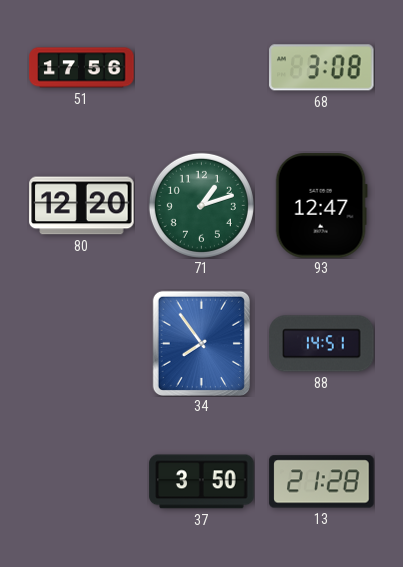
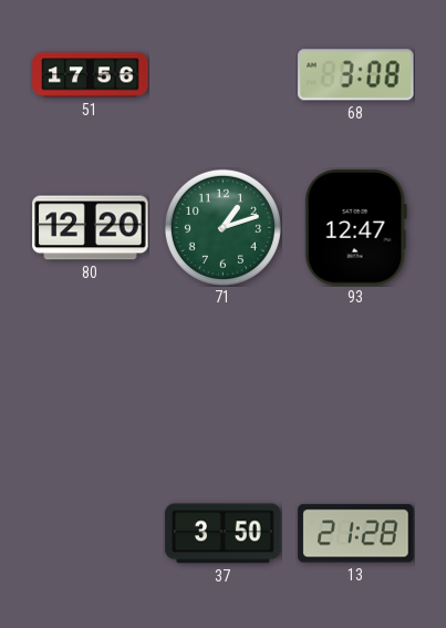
34: 7:54 -> none (201, 343)
88: 14:51 -> none (322, 344)
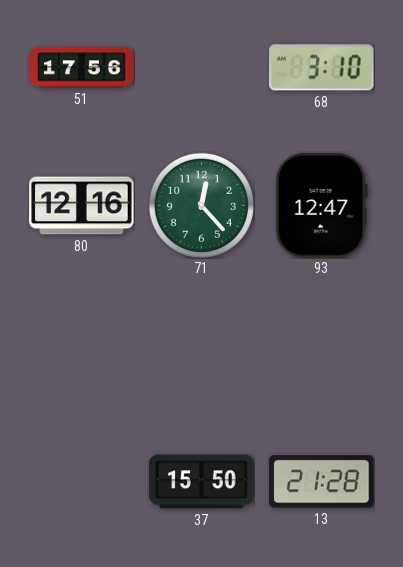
68: 3:08 -> 3:10 (322, 68)
80: 12:20 -> 12:16 (82, 206)
71: 1:12 -> 12:23 (201, 205)
37: 3:50 -> 15:50 (202, 482)
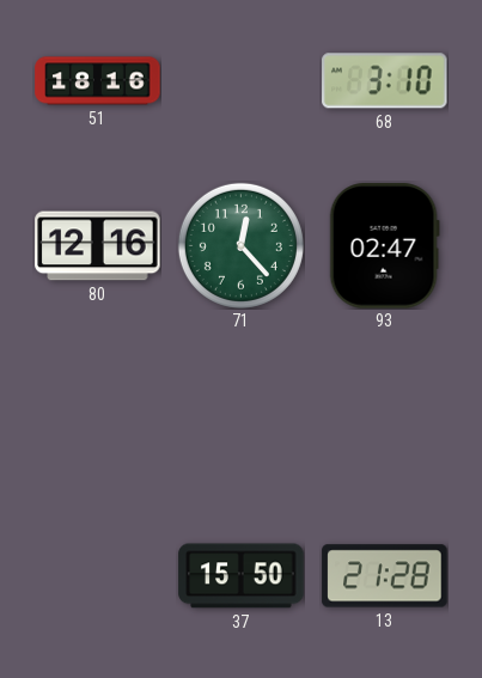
51: 17:56 -> 18:16 (98, 81)
93: 12:47 -> 02:47 (384, 246)
